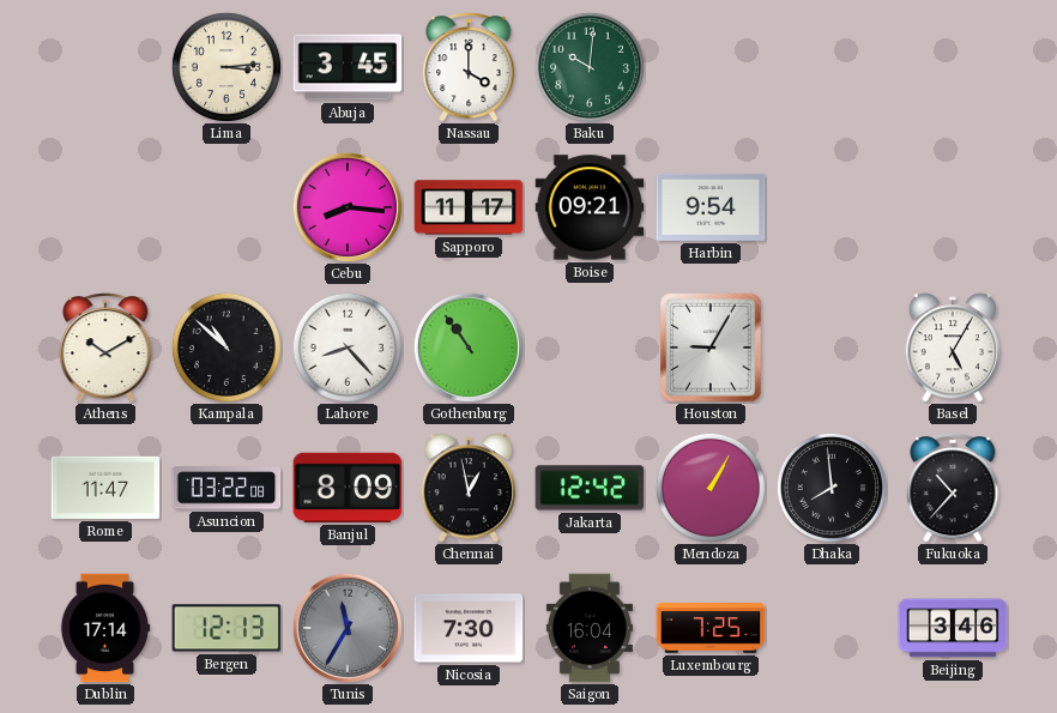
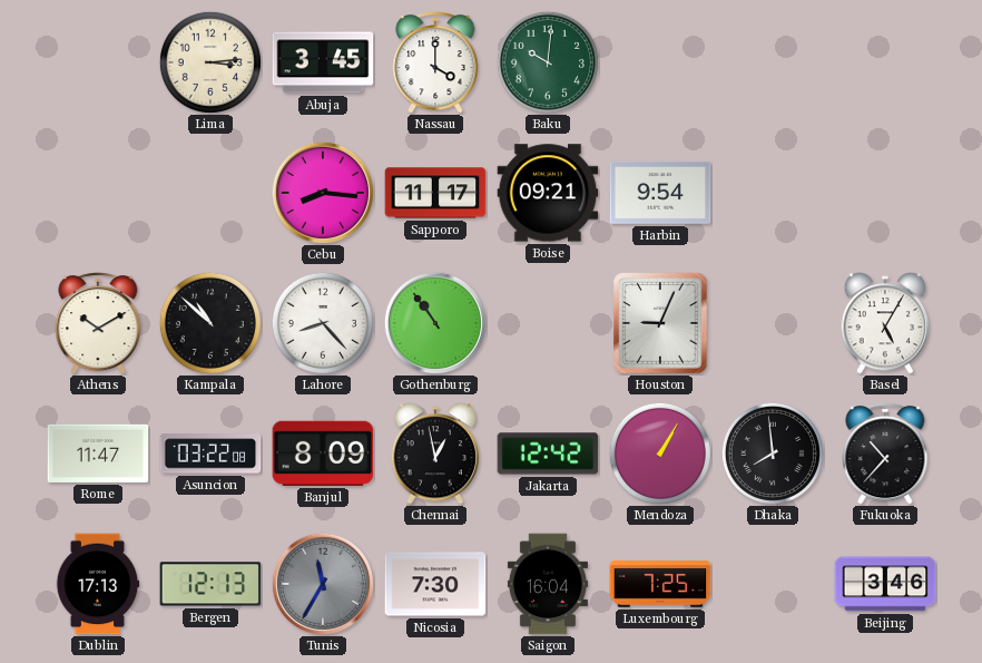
Houston: 9:05 -> 9:04 (660, 323)
Dublin: 17:14 -> 17:13 (98, 584)
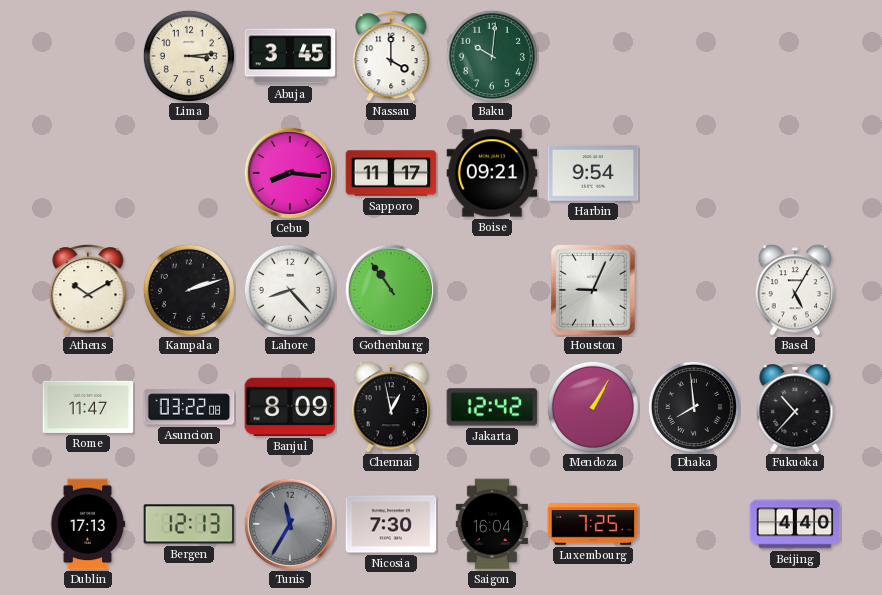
Kampala: 10:52 -> 2:12 (189, 290)
Beijing: 3:46 -> 4:40 (795, 524)
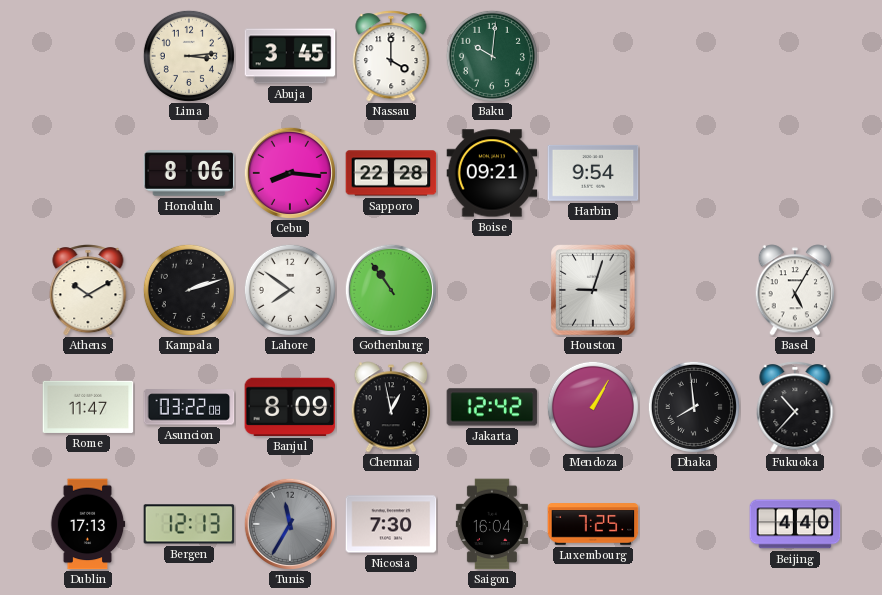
Honolulu: none -> 8:06 (189, 173)
Sapporo: 11:17 -> 22:28 (391, 173)
Lahore: 8:23 -> 7:51 (290, 290)
Houston: 9:04 -> 9:03 (593, 290)
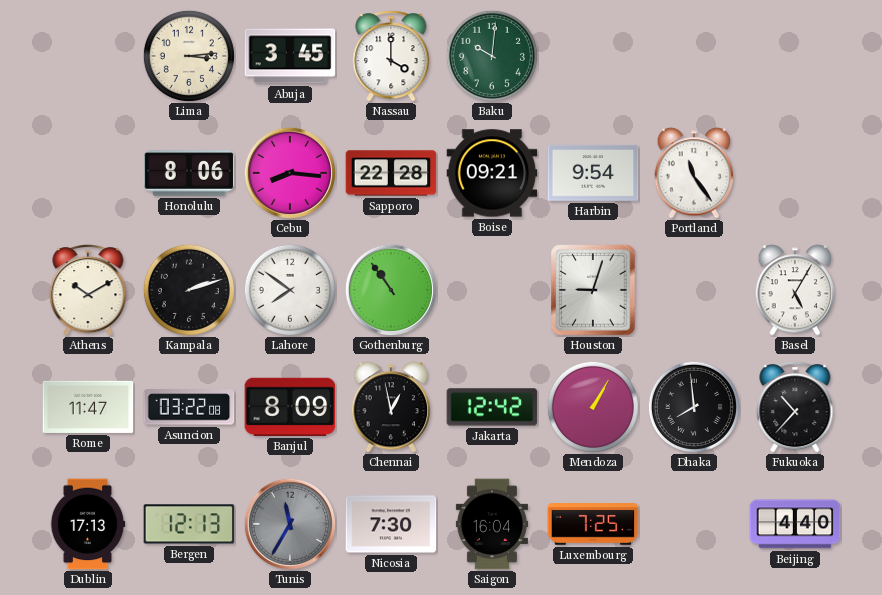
Portland: none -> 11:24 (694, 173)
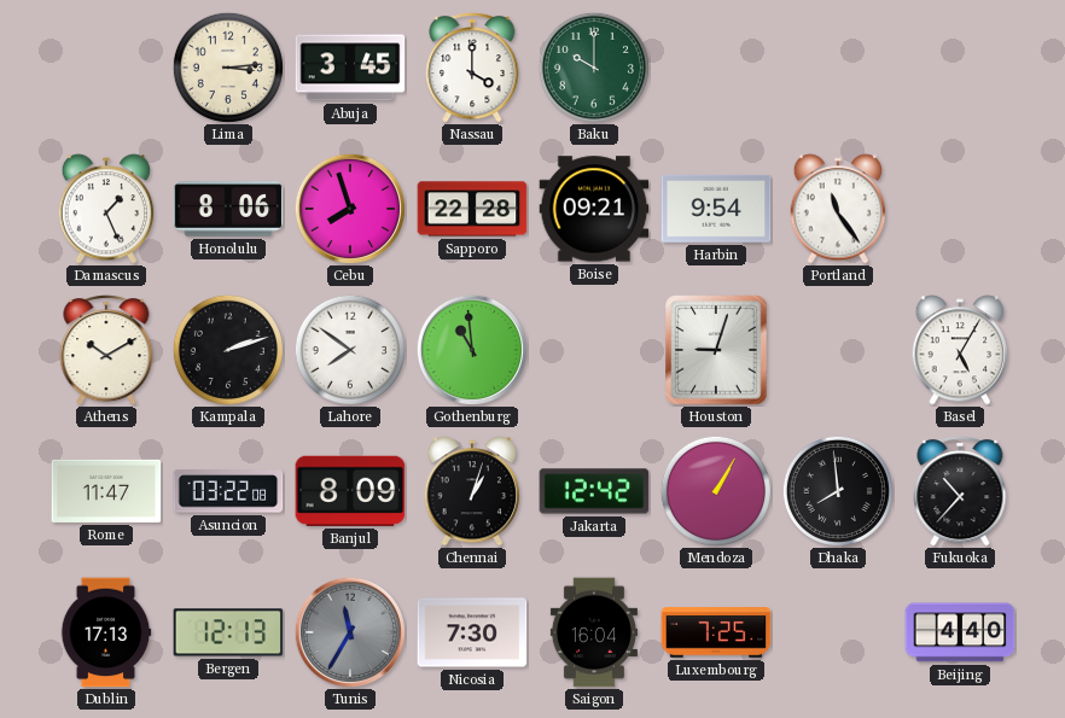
Baku: 10:01 -> 10:00 (594, 68)
Damascus: none -> 1:26 (106, 209)
Cebu: 8:16 -> 7:57 (350, 209)
Gothenburg: 10:54 -> 10:59 (472, 350)
Chennai: 12:58 -> 1:03 (472, 491)
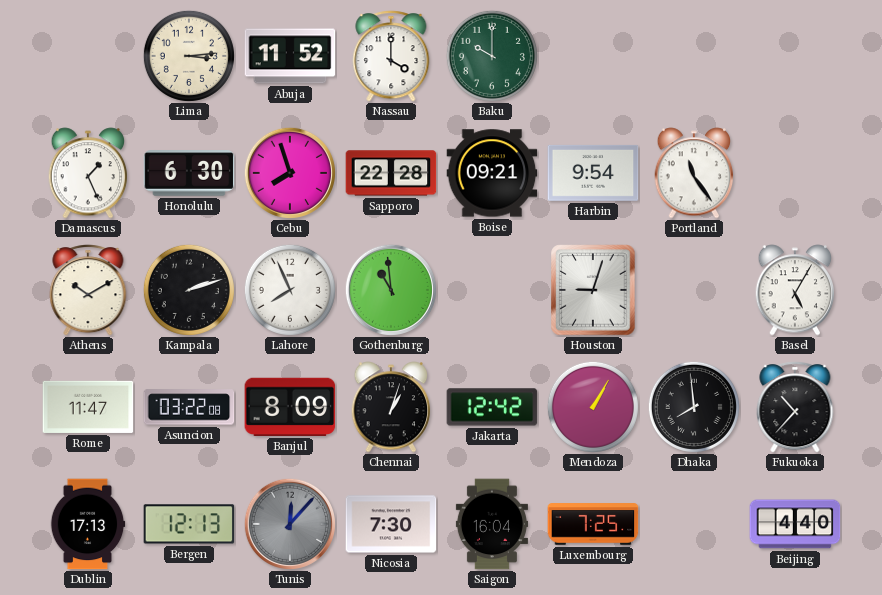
Abuja: 3:45 -> 11:52 (290, 56)
Honolulu: 8:06 -> 6:30 (189, 173)
Lahore: 7:51 -> 7:56 (290, 290)
Tunis: 11:35 -> 12:07 (290, 524)
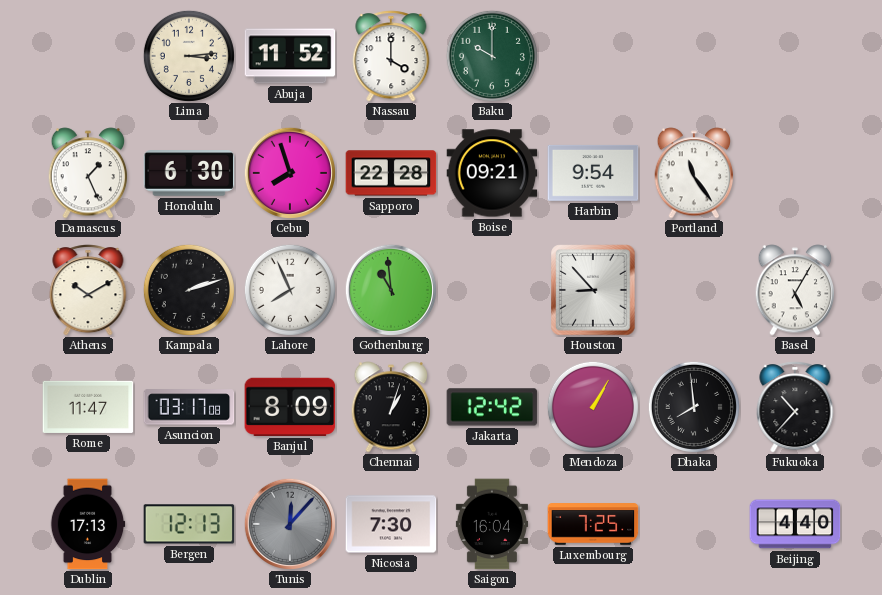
Houston: 9:03 -> 8:53 (593, 290)
Asuncion: 03:22 -> 03:17 (189, 407)
